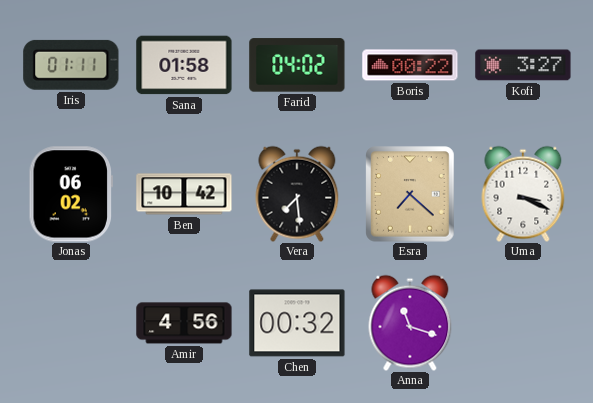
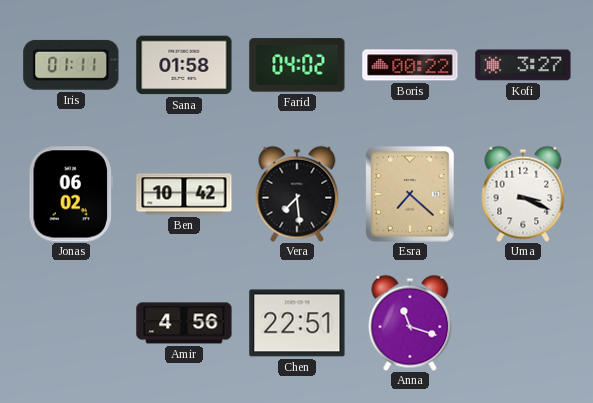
Chen: 00:32 -> 22:51 (297, 323)
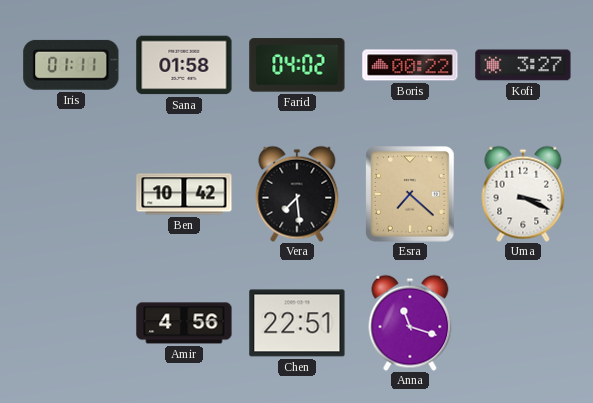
Jonas: 06:02 -> none (70, 194)
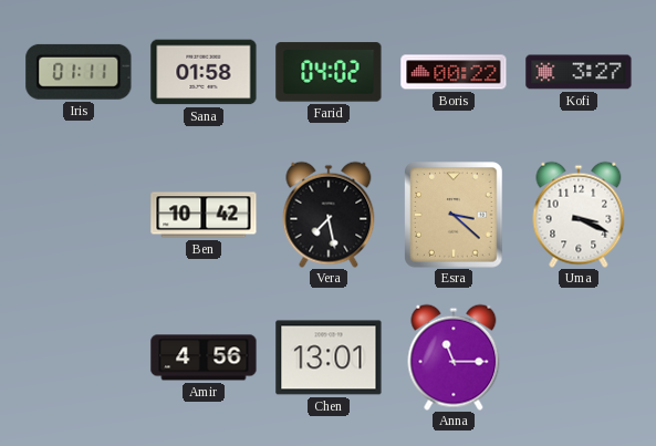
Vera: 7:29 -> 7:28 (329, 215)
Esra: 7:22 -> 3:22 (454, 215)
Chen: 22:51 -> 13:01 (329, 357)
Anna: 11:18 -> 11:15 (454, 357)
